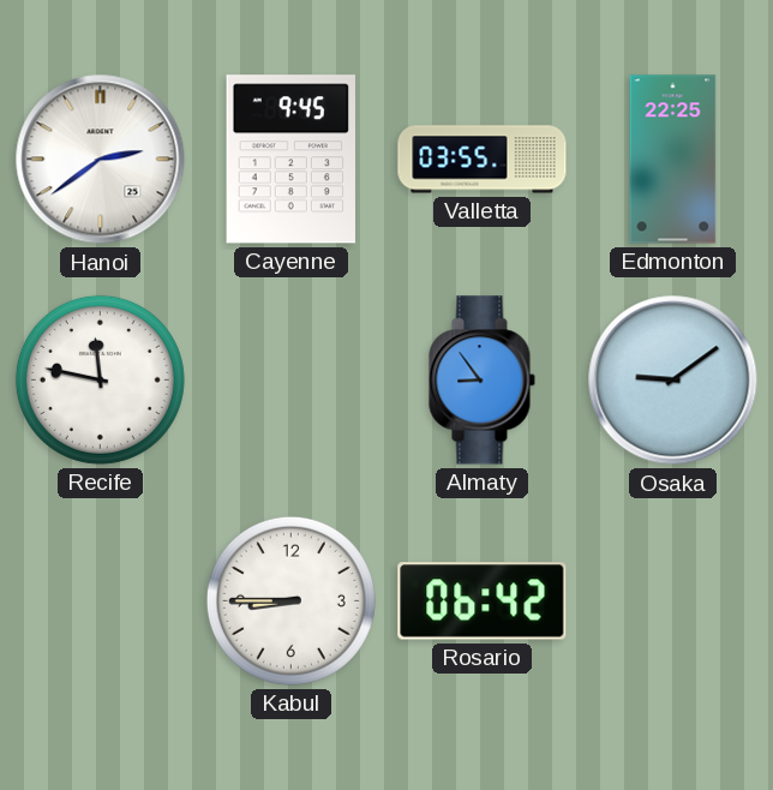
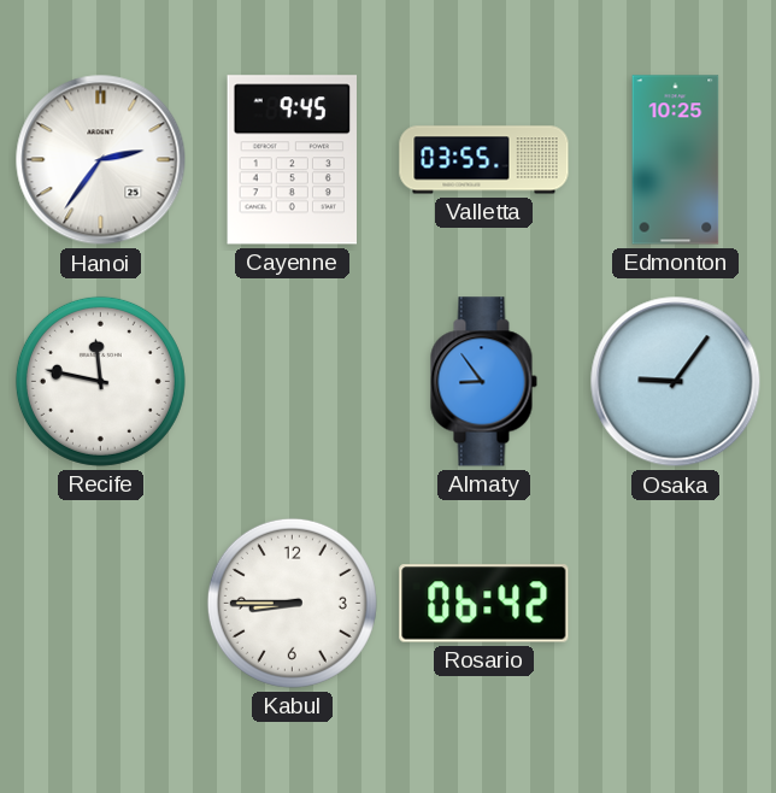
Hanoi: 2:39 -> 2:36 (101, 160)
Edmonton: 22:25 -> 10:25 (676, 160)
Osaka: 9:09 -> 9:06 (676, 382)
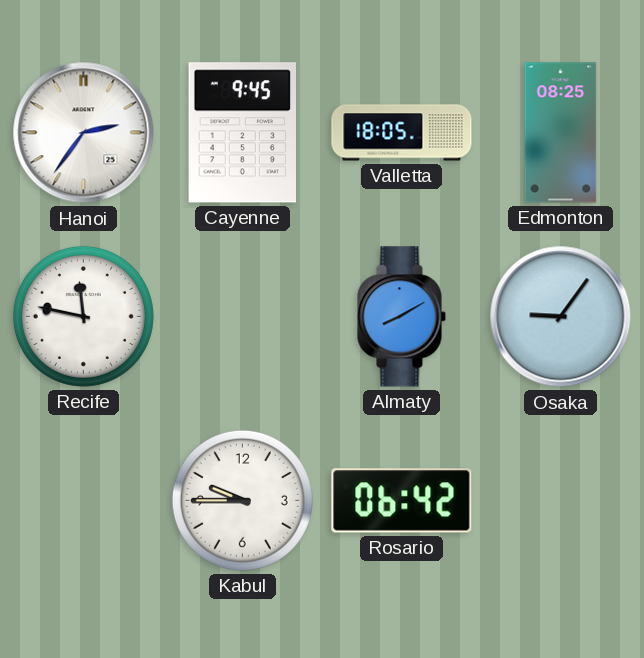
Valletta: 03:55 -> 18:05 (402, 133)
Edmonton: 10:25 -> 08:25 (561, 133)
Almaty: 8:54 -> 8:10 (401, 317)
Kabul: 8:45 -> 9:45 (242, 500)
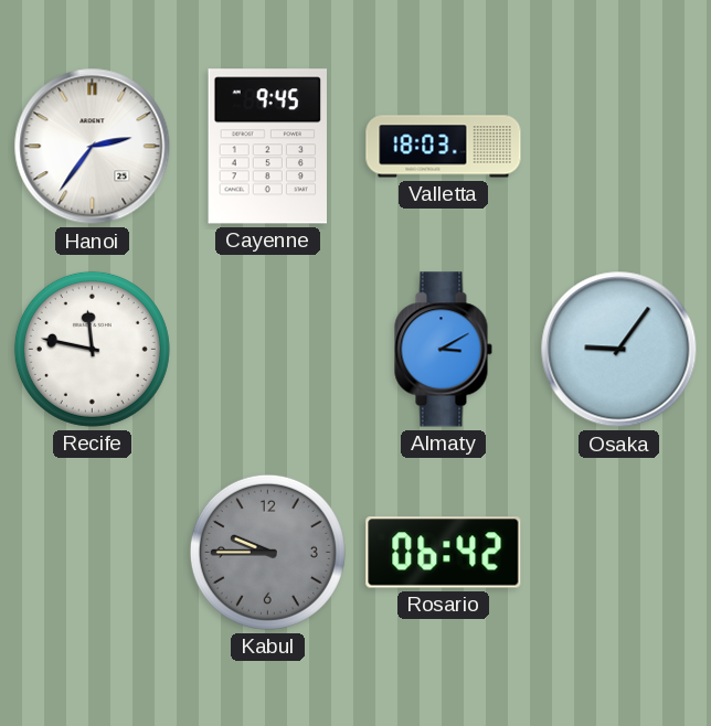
Valletta: 18:05 -> 18:03 (444, 147)
Edmonton: 08:25 -> none (561, 133)
Almaty: 8:10 -> 3:10 (443, 350)
Kabul dial: white -> grey (267, 552)
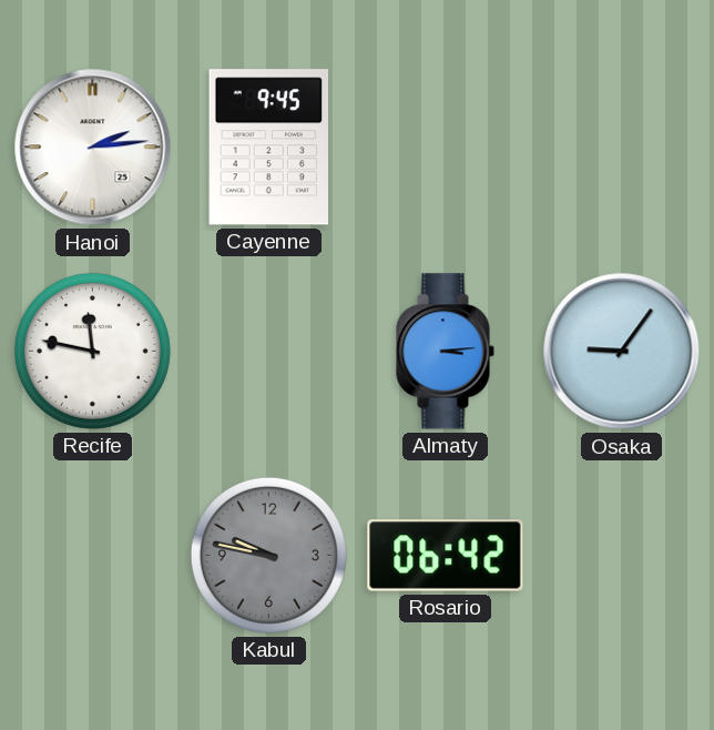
Hanoi: 2:36 -> 2:14 (93, 148)
Valletta: 18:03 -> none (444, 147)
Almaty: 3:10 -> 3:14 (445, 352)
Kabul: 9:45 -> 9:47 (268, 555)
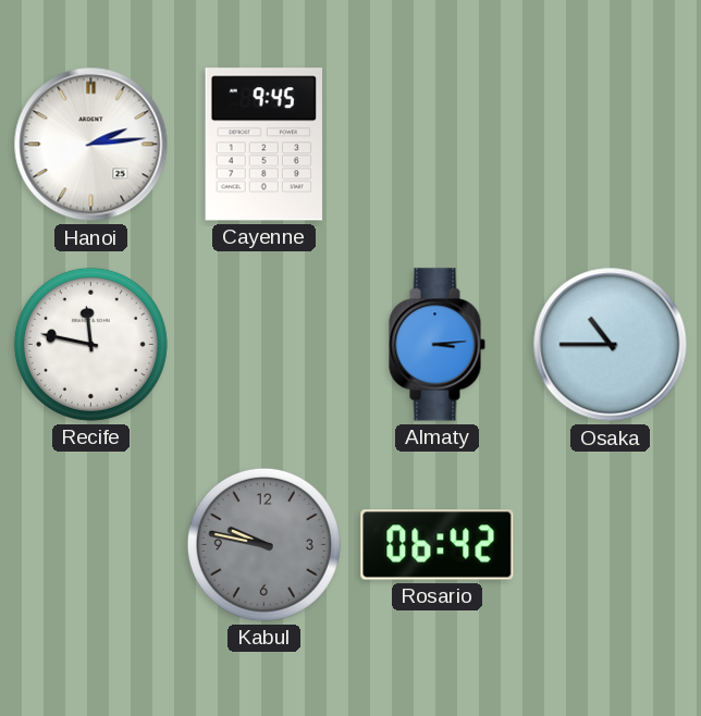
Osaka: 9:06 -> 10:45 (611, 345)
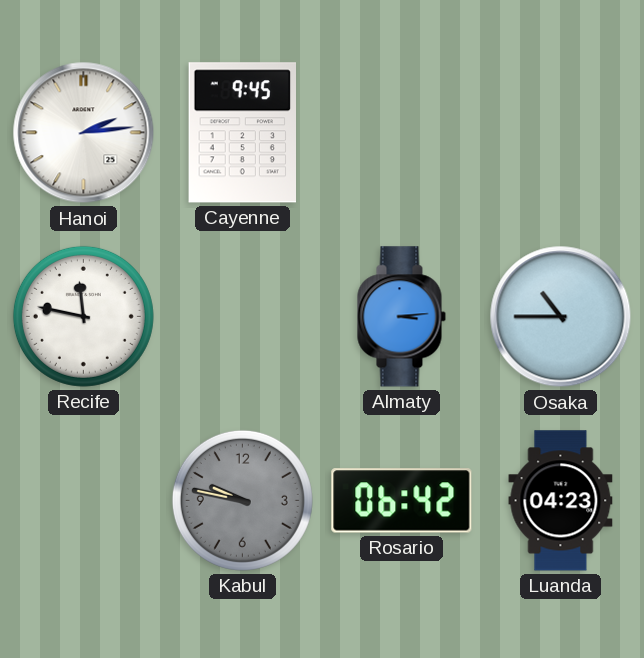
Luanda: none -> 04:23 (561, 501)
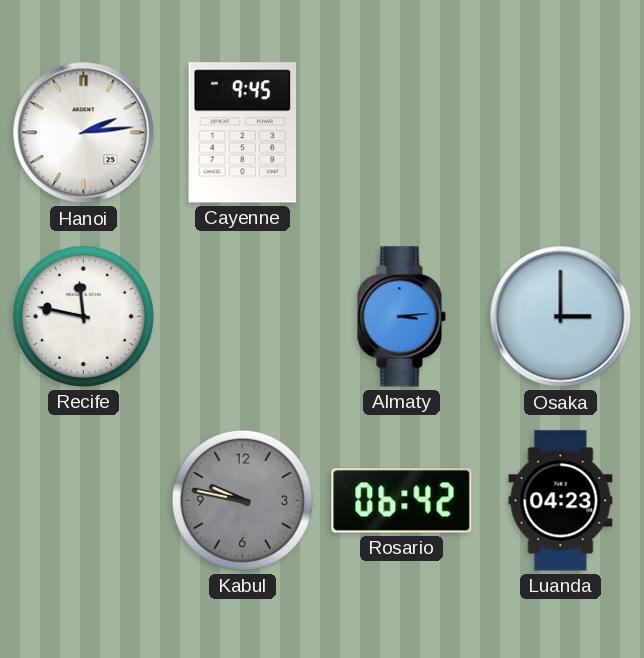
Osaka: 10:45 -> 3:00 (561, 317)
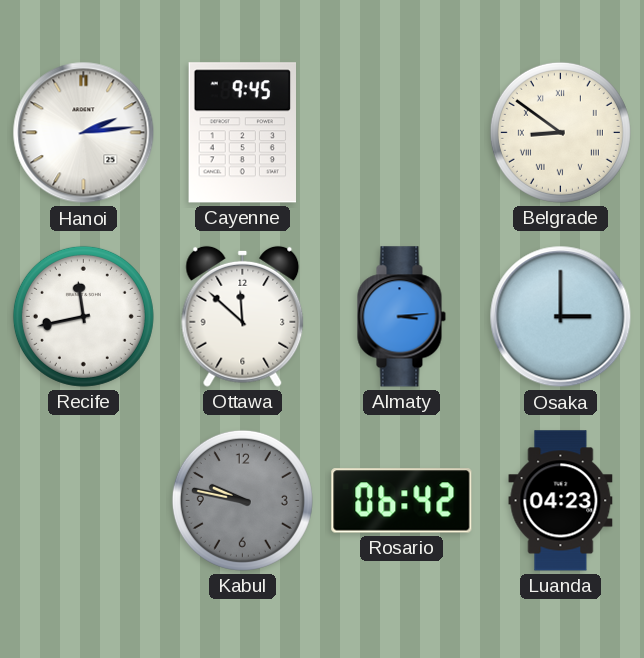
Belgrade: none -> 8:51 (560, 132)
Recife: 11:47 -> 11:43 (83, 316)
Ottawa: none -> 11:52 (243, 316)
